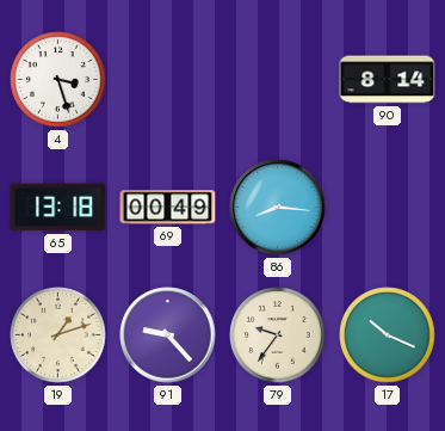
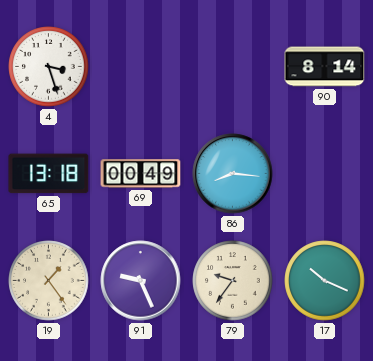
19: 1:12 -> 1:24 (49, 281)
91: 9:23 -> 9:26 (141, 281)
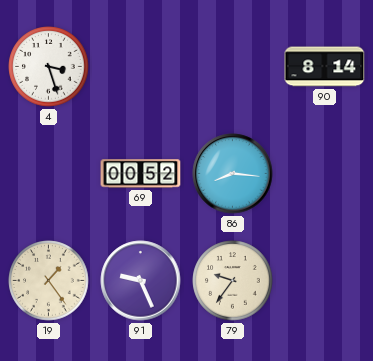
65: 13:18 -> none (49, 174)
69: 00:49 -> 00:52 (141, 174)
17: 10:19 -> none (325, 281)
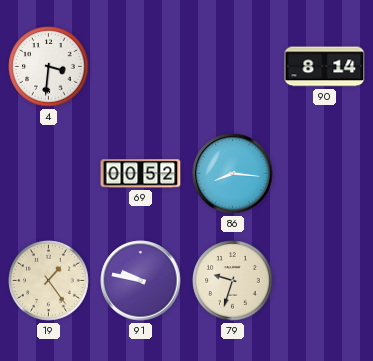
4: 3:27 -> 3:31 (49, 67)
91: 9:26 -> 9:47 (141, 281)
79: 9:36 -> 9:33 (233, 281)
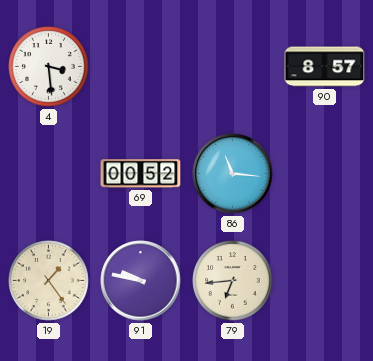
4: 3:31 -> 3:29 (49, 67)
90: 8:14 -> 8:57 (325, 67)
86: 8:16 -> 11:16 (233, 174)
79: 9:33 -> 6:44 (233, 281)
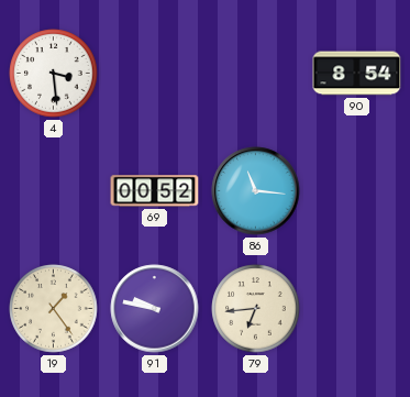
90: 8:57 -> 8:54 (357, 74)
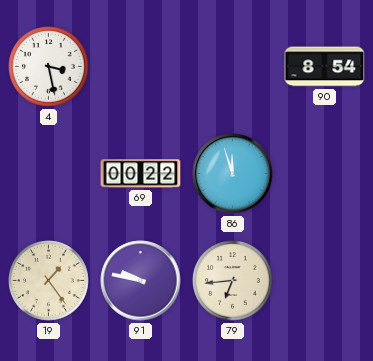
4: 3:29 -> 3:28 (49, 67)
69: 00:52 -> 00:22 (141, 174)
86: 11:16 -> 11:57 (233, 174)
